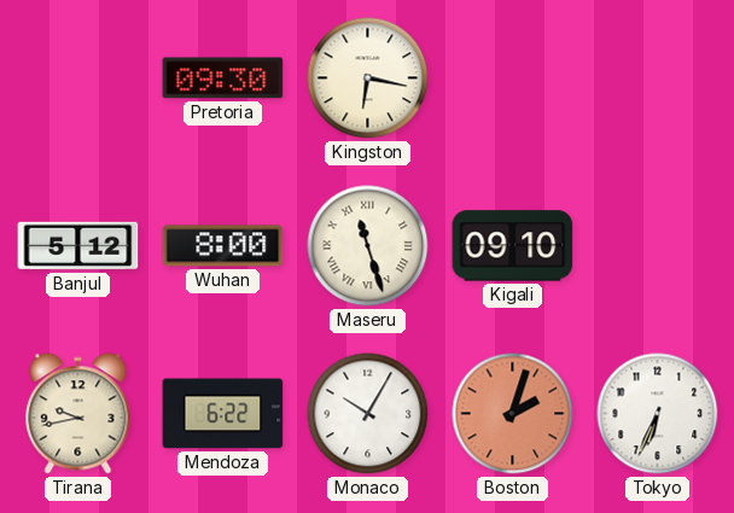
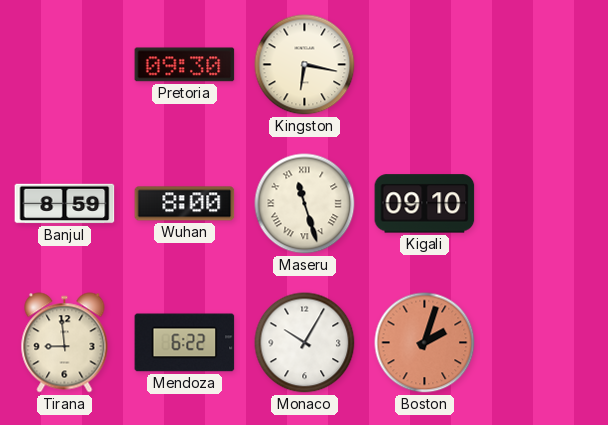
Banjul: 5:12 -> 8:59 (65, 204)
Tirana: 9:43 -> 8:59 (65, 343)
Tokyo: 6:34 -> none (658, 414)
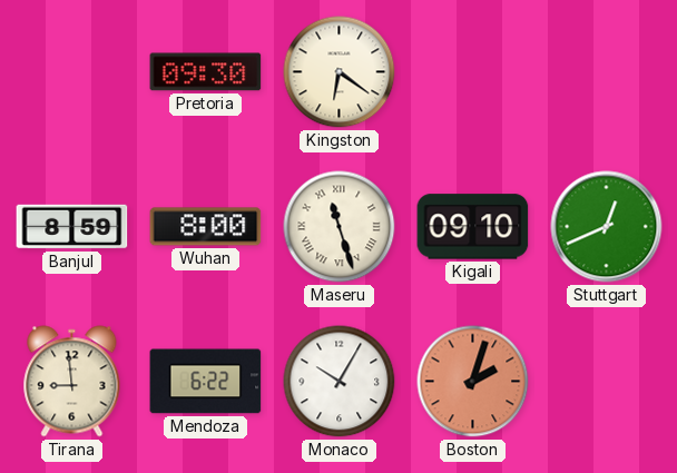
Kingston: 6:17 -> 6:21 (340, 72)
Stuttgart: none -> 12:41 (607, 227)
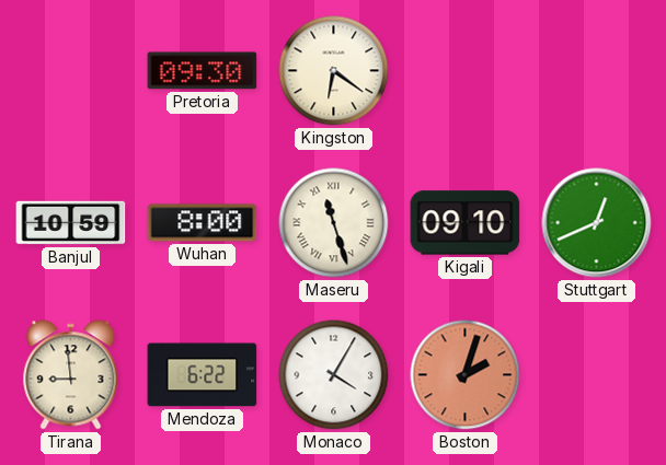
Banjul: 8:59 -> 10:59 (71, 223)
Monaco: 10:05 -> 4:05 (334, 375)
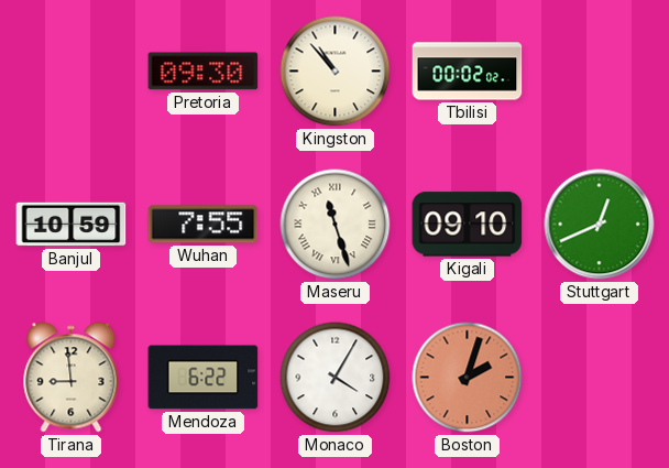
Kingston: 6:21 -> 10:53 (336, 72)
Tbilisi: none -> 00:02 (468, 72)
Wuhan: 8:00 -> 7:55 (204, 225)
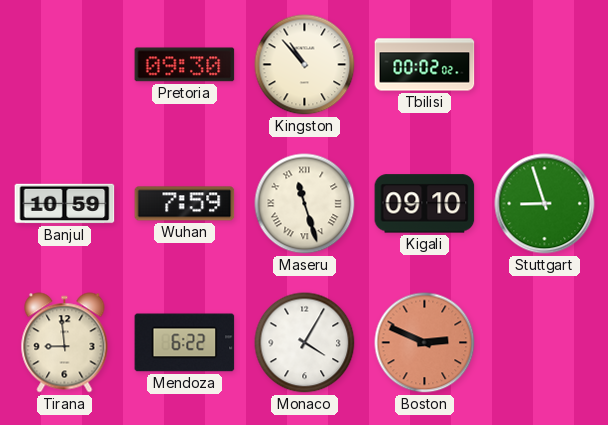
Wuhan: 7:55 -> 7:59 (185, 204)
Stuttgart: 12:41 -> 8:57 (545, 204)
Boston: 2:03 -> 2:49 (425, 343)
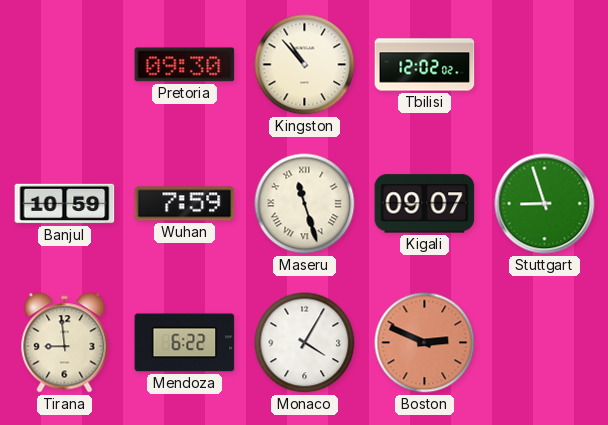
Tbilisi: 00:02 -> 12:02 (425, 65)
Kigali: 09:10 -> 09:07 (425, 204)
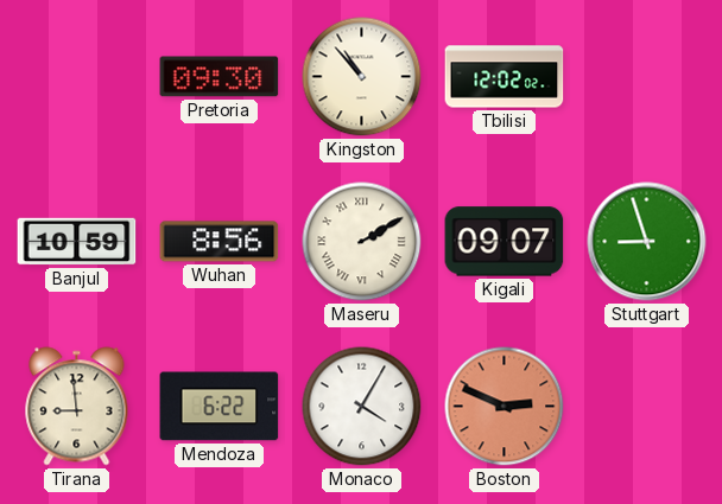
Wuhan: 7:59 -> 8:56 (220, 242)
Maseru: 11:27 -> 2:10 (362, 242)
